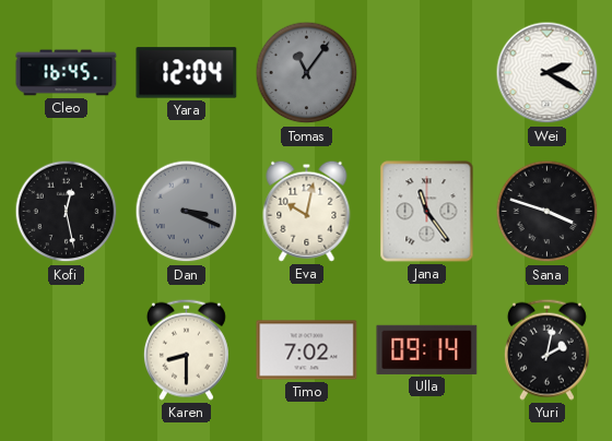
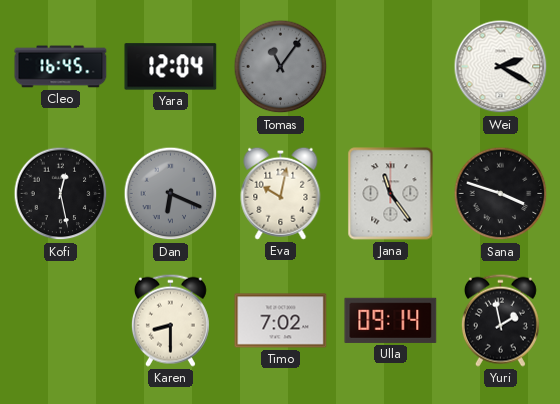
Dan: 3:19 -> 6:19 (171, 194)
Yuri: 2:02 -> 1:58 (500, 320)
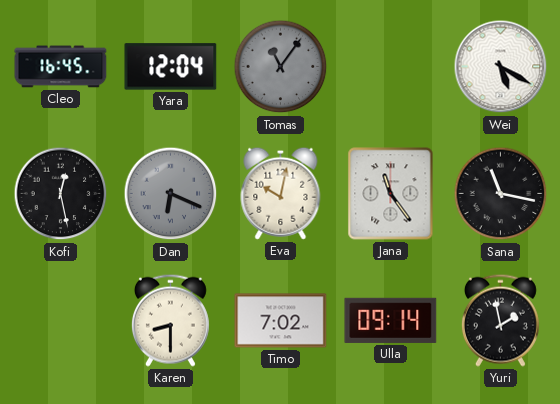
Wei: 2:20 -> 5:20 (501, 67)
Sana: 3:48 -> 11:17 (501, 194)
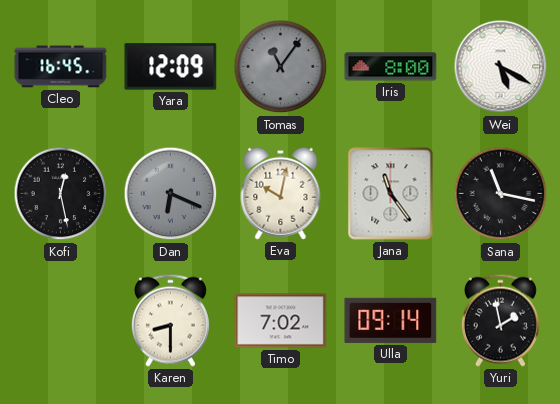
Yara: 12:04 -> 12:09 (171, 67)
Iris: none -> 8:00 (391, 67)
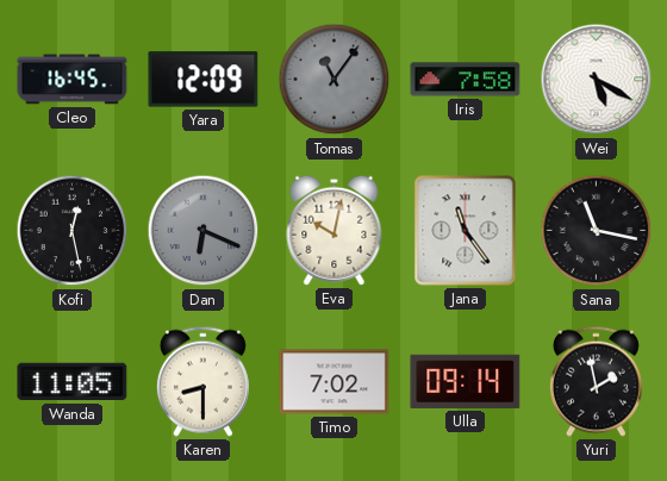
Iris: 8:00 -> 7:58 (466, 80)
Wanda: none -> 11:05 (73, 382)
